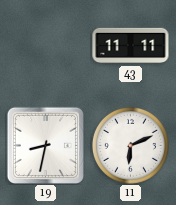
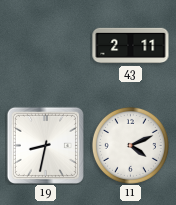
43: 11:11 -> 2:11 (131, 46)
11: 6:11 -> 4:11 (130, 145)
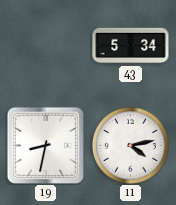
43: 2:11 -> 5:34 (131, 46)
11: 4:11 -> 4:13 (130, 145)
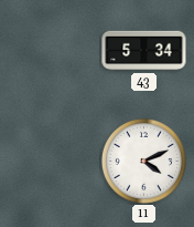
19: 8:32 -> none (45, 145)
11: 4:13 -> 4:11 (143, 161)
